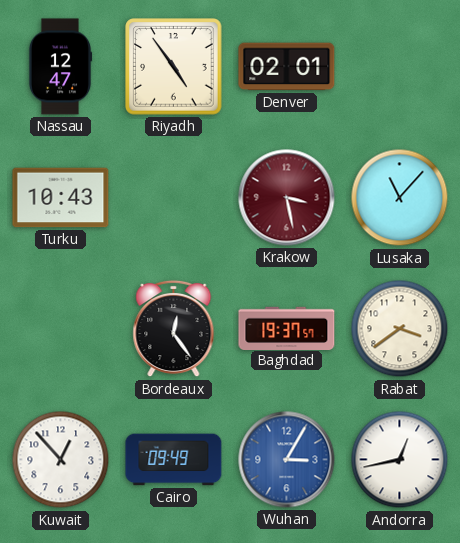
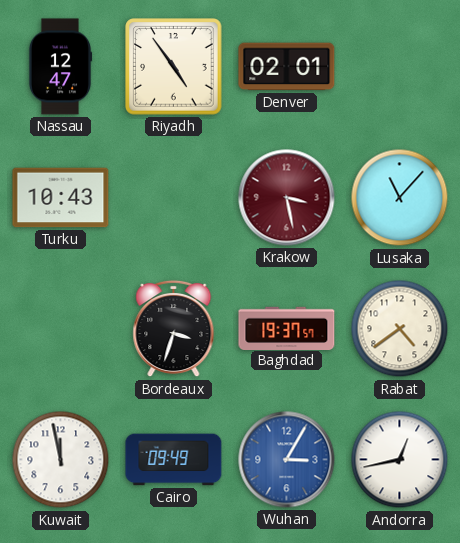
Bordeaux: 12:24 -> 3:33 (174, 329)
Rabat: 3:39 -> 4:39 (400, 329)
Kuwait: 12:53 -> 11:58 (61, 460)
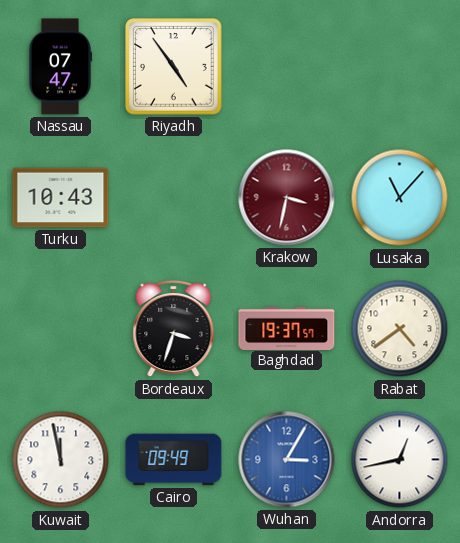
Nassau: 12:47 -> 07:47 (60, 67)
Denver: 02:01 -> none (287, 67)
Krakow: 3:28 -> 3:32 (287, 198)
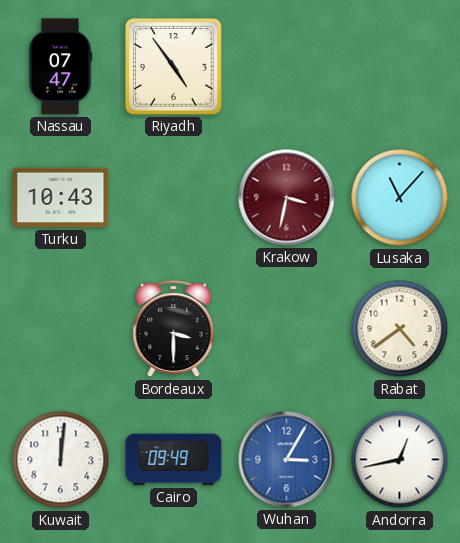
Bordeaux: 3:33 -> 3:30 (174, 329)
Baghdad: 19:37 -> none (287, 328)
Kuwait: 11:58 -> 12:01 (61, 460)
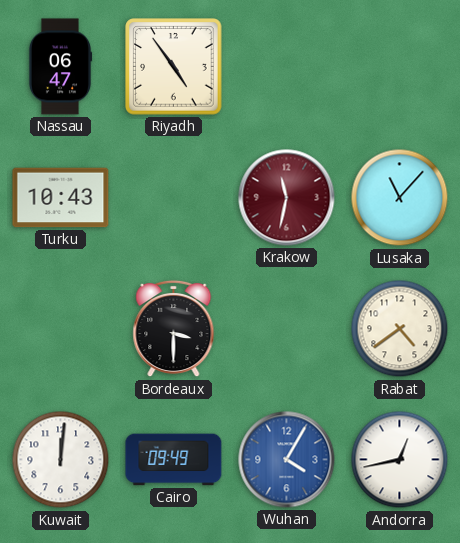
Nassau: 07:47 -> 06:47 (60, 67)
Krakow: 3:32 -> 11:32 (287, 198)
Wuhan: 3:05 -> 4:05 (287, 460)
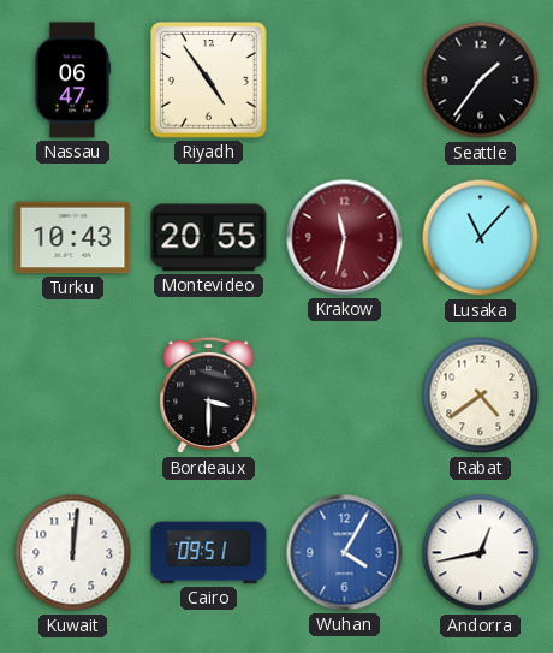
Seattle: none -> 1:36 (481, 81)
Montevideo: none -> 20:55 (209, 238)
Cairo: 09:49 -> 09:51 (209, 553)
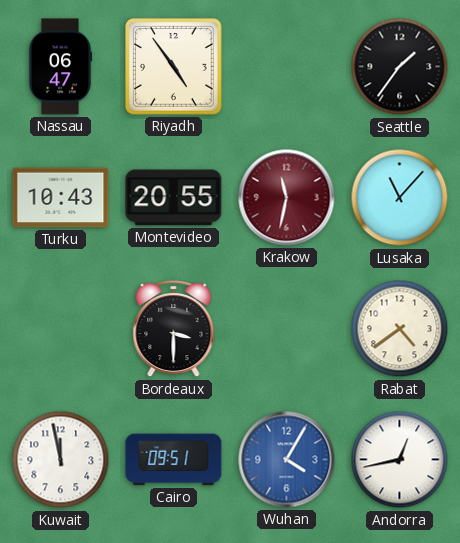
Kuwait: 12:01 -> 11:58 (61, 460)
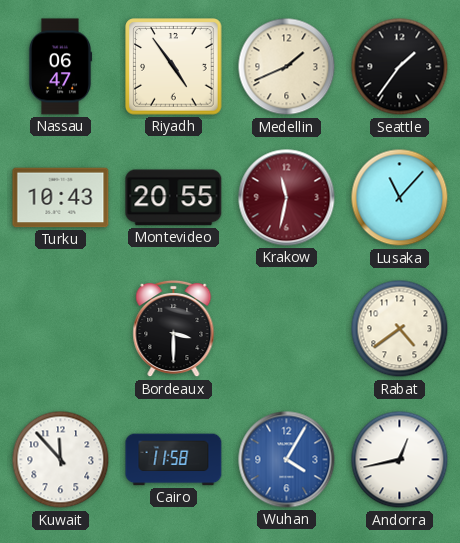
Medellin: none -> 1:41 (287, 67)
Kuwait: 11:58 -> 11:53 (61, 460)
Cairo: 09:51 -> 11:58 (174, 460)
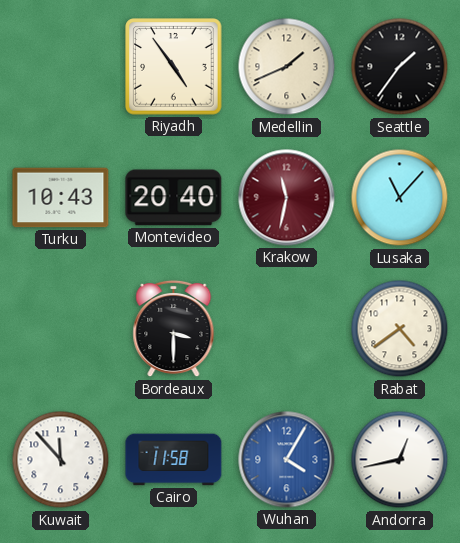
Nassau: 06:47 -> none (60, 67)
Montevideo: 20:55 -> 20:40 (174, 198)
